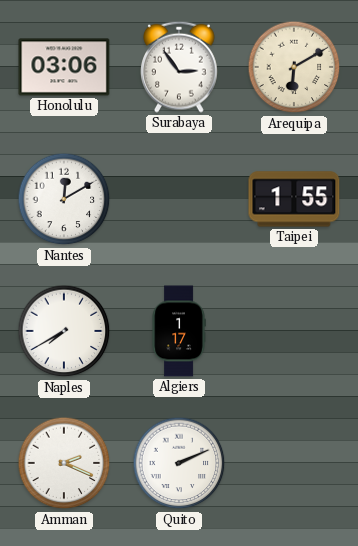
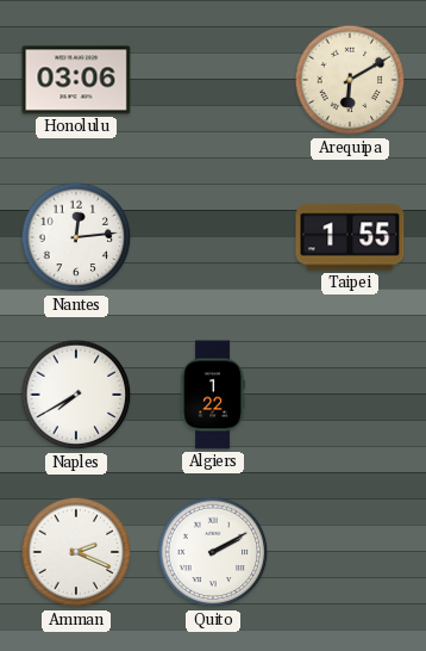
Surabaya: 2:54 -> none (180, 67)
Nantes: 12:10 -> 12:14 (76, 237)
Algiers: 1:17 -> 1:22 (213, 395)
Quito: 2:11 -> 2:10 (213, 552)
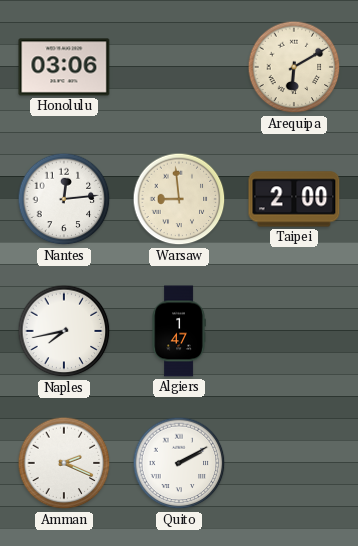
Warsaw: none -> 8:59 (179, 199)
Taipei: 1:55 -> 2:00 (294, 199)
Naples: 7:40 -> 7:43 (64, 331)
Algiers: 1:22 -> 1:47 (179, 331)
